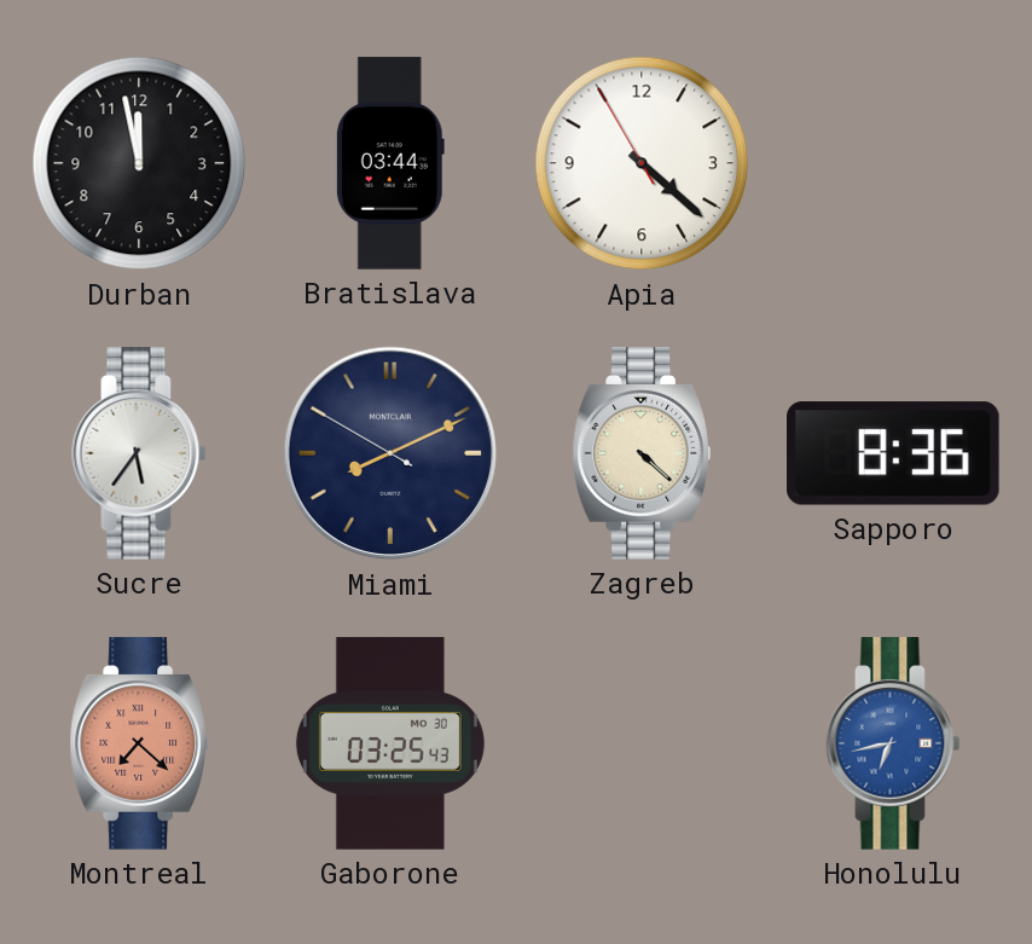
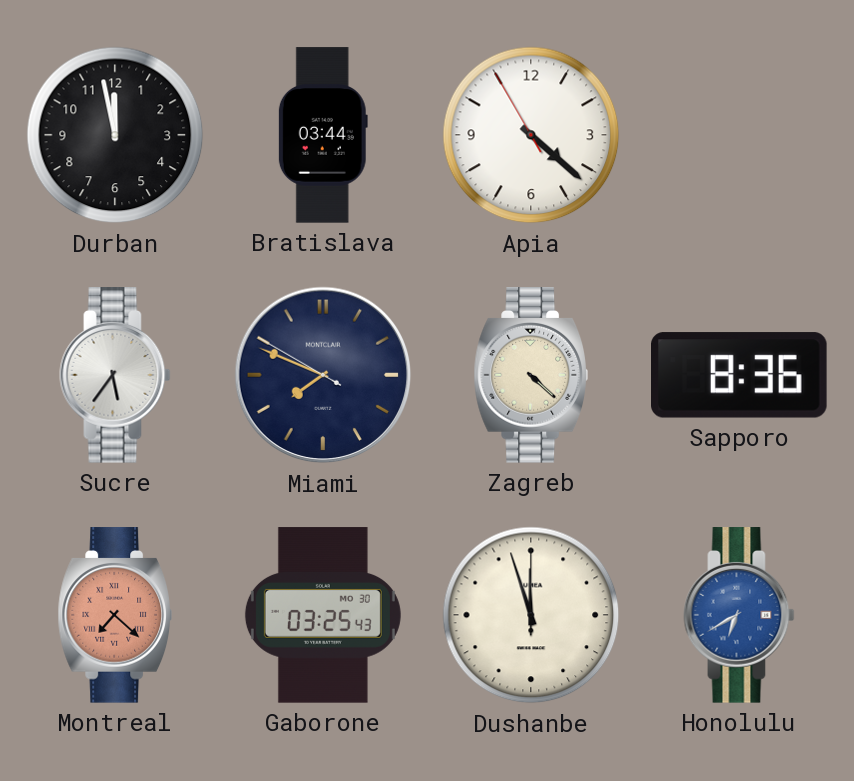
Miami: 8:10 -> 7:48 (323, 375)
Dushanbe: none -> 11:57 (531, 615)
Honolulu: 6:43 -> 6:40 (739, 615)
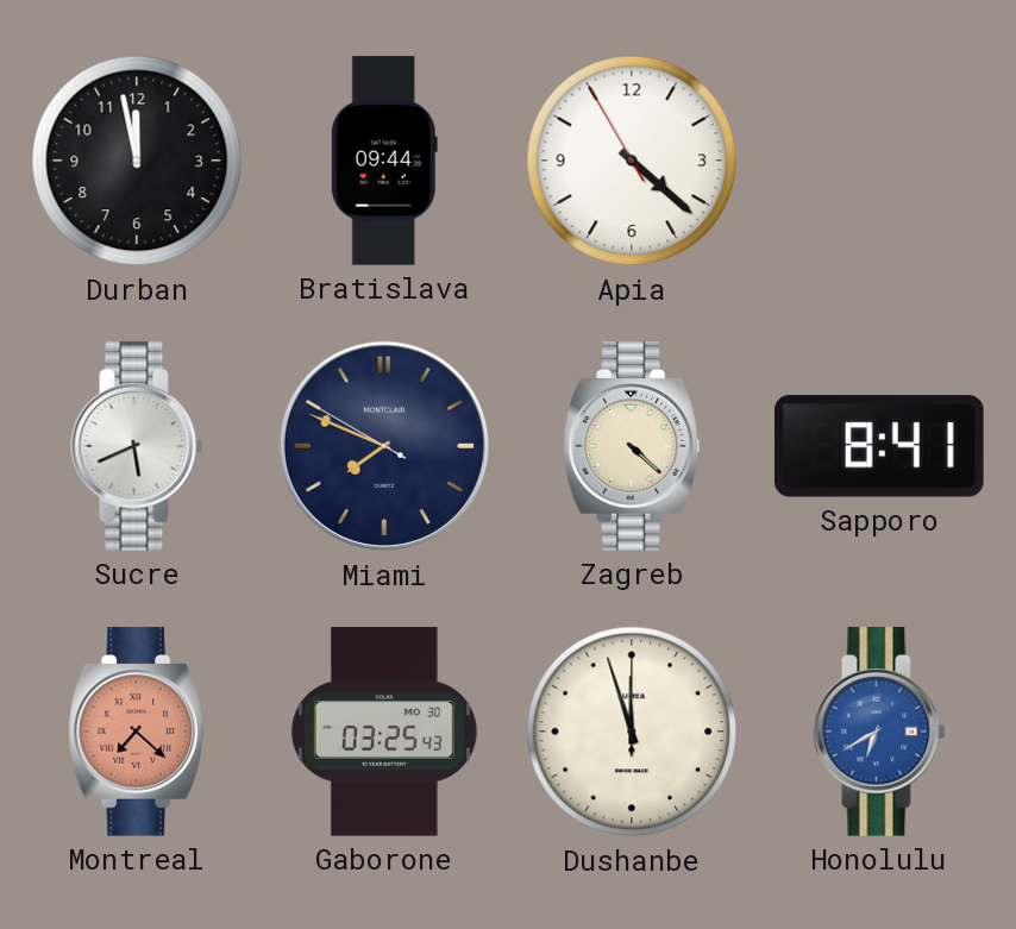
Bratislava: 03:44 -> 09:44 (384, 161)
Sucre: 5:36 -> 5:41 (137, 446)
Sapporo: 8:36 -> 8:41 (880, 446)
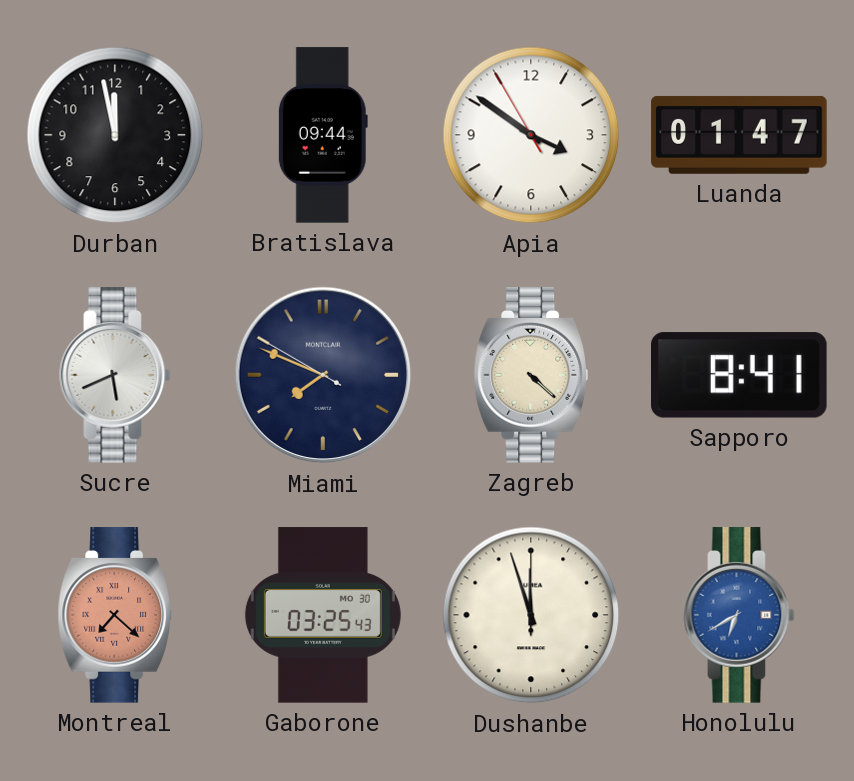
Apia: 4:21 -> 3:50 (531, 135)
Luanda: none -> 01:47 (739, 135)
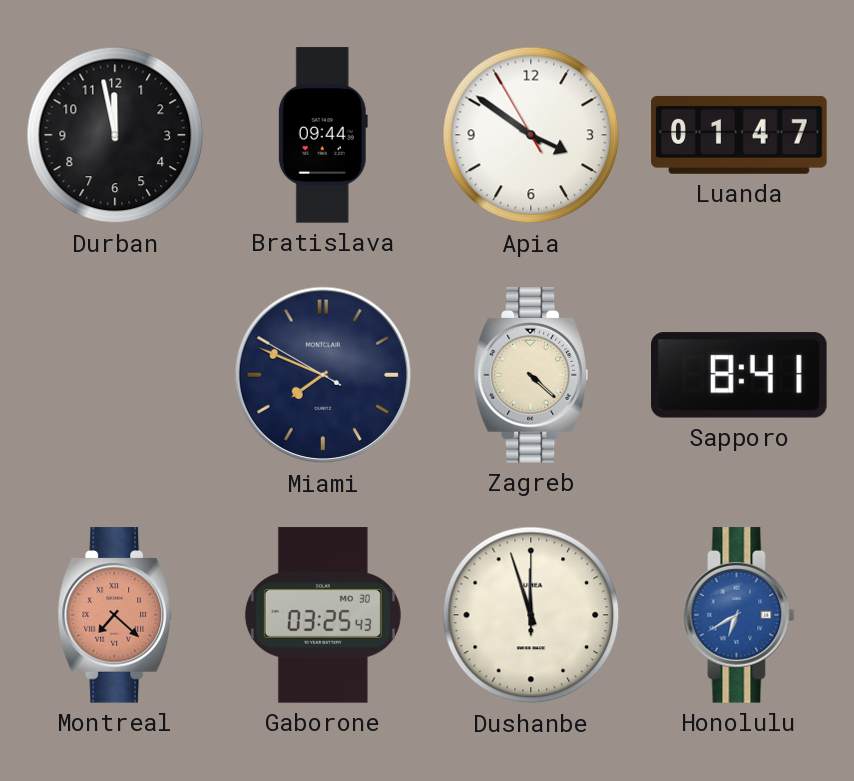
Sucre: 5:41 -> none (115, 375)
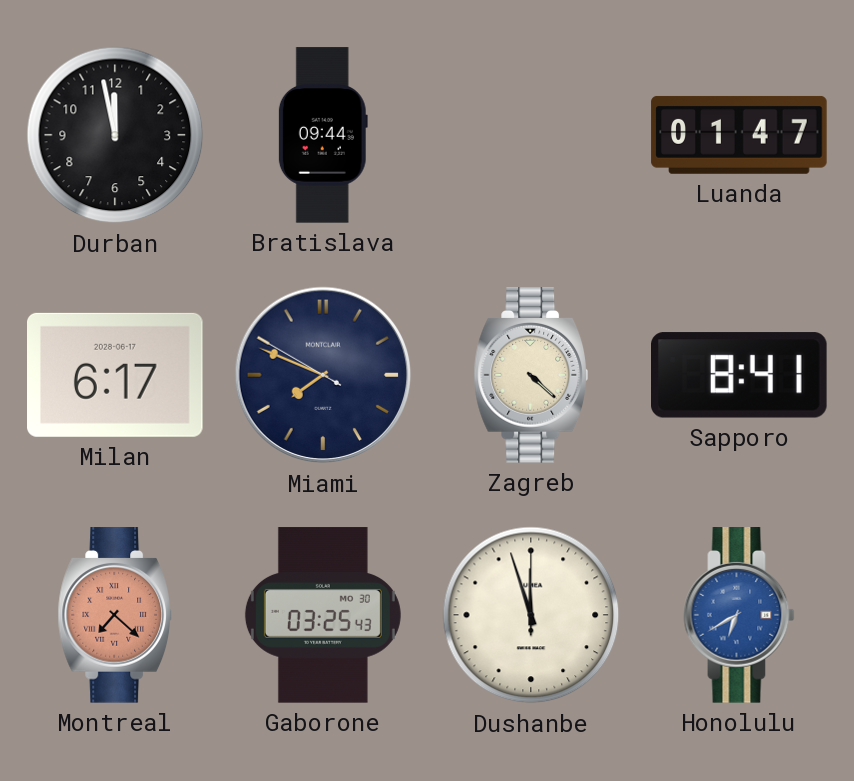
Apia: 3:50 -> none (531, 135)
Milan: none -> 6:17 (116, 375)
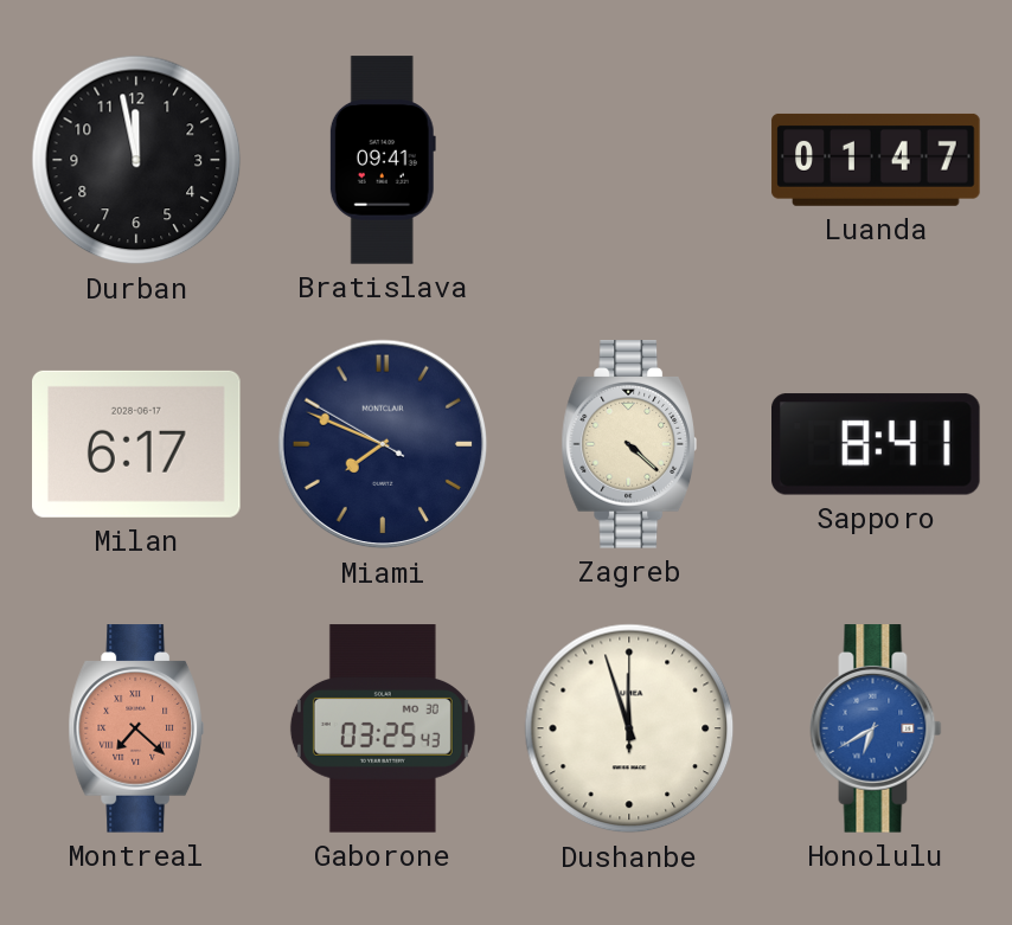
Bratislava: 09:44 -> 09:41 (383, 160)
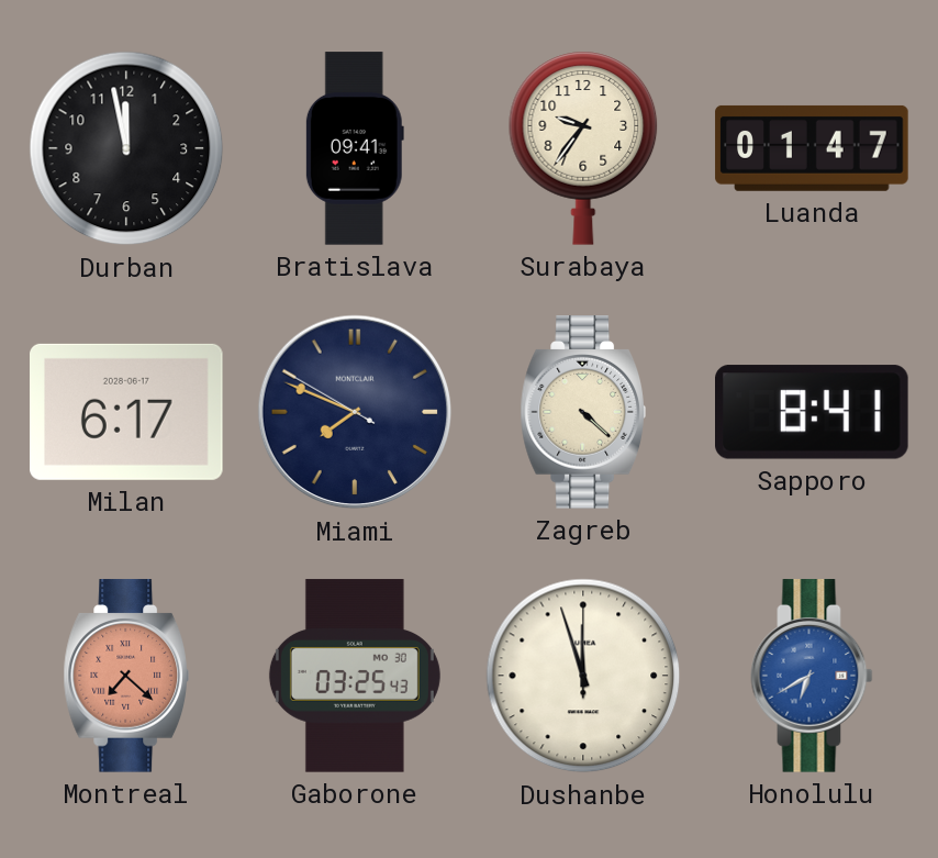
Surabaya: none -> 9:36 (583, 148)
